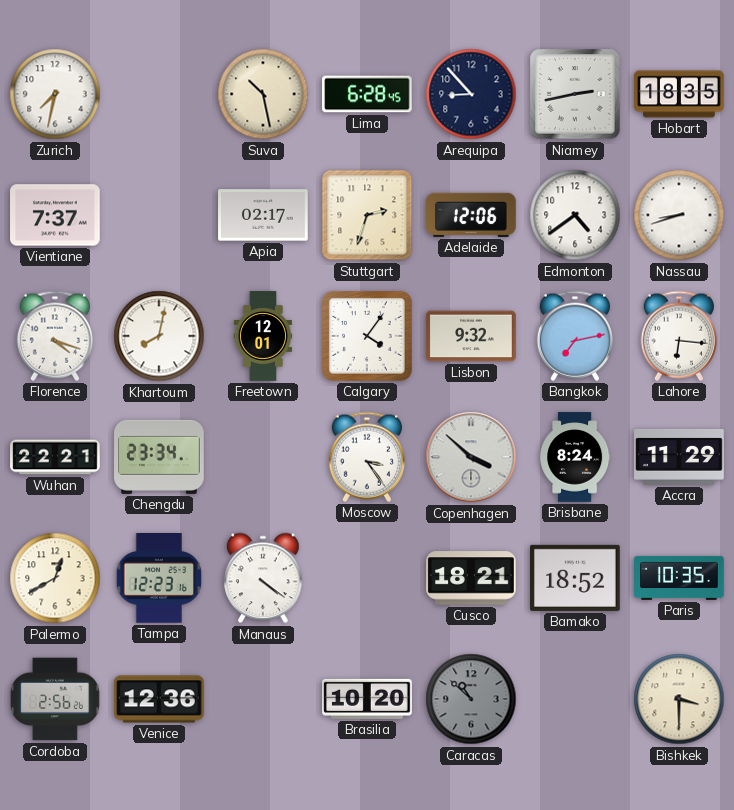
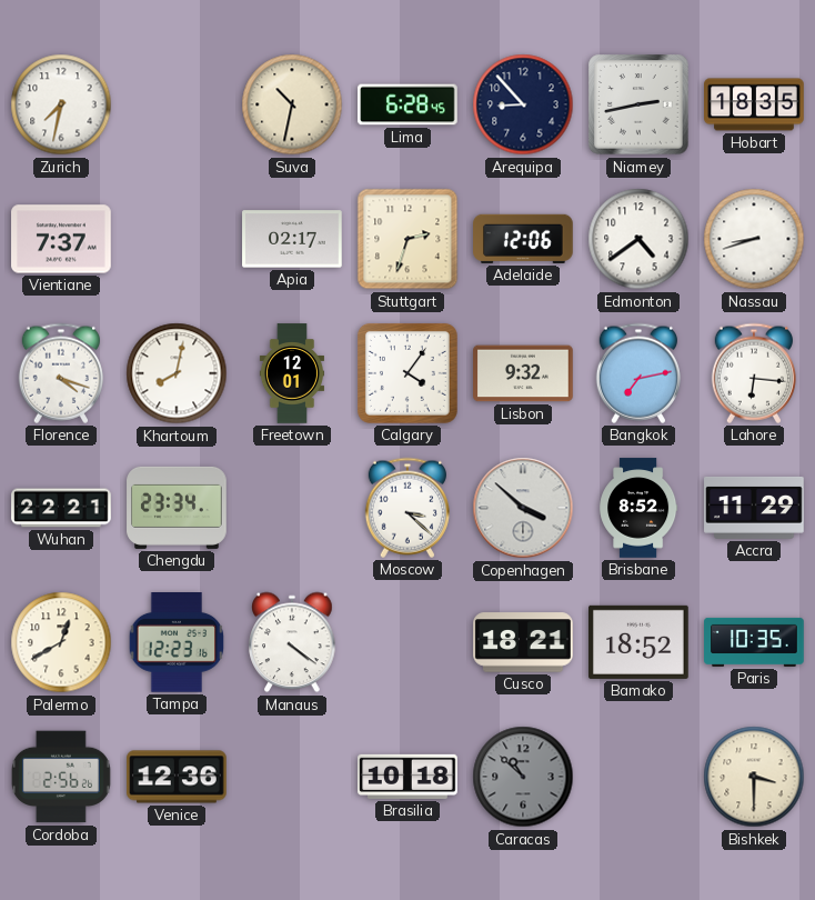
Suva: 10:28 -> 10:32 (292, 104)
Moscow: 3:24 -> 3:22 (406, 508)
Brisbane: 8:24 -> 8:52 (638, 508)
Brasilia: 10:20 -> 10:18 (407, 777)
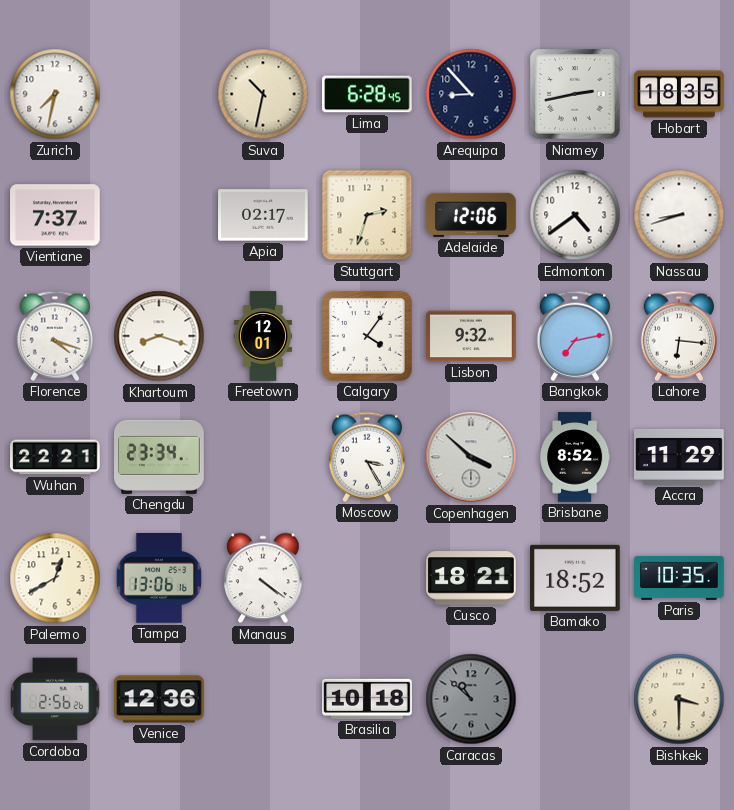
Khartoum: 8:02 -> 8:18 (159, 336)
Moscow: 3:22 -> 3:25 (366, 457)
Tampa: 12:23 -> 13:06 (159, 579)
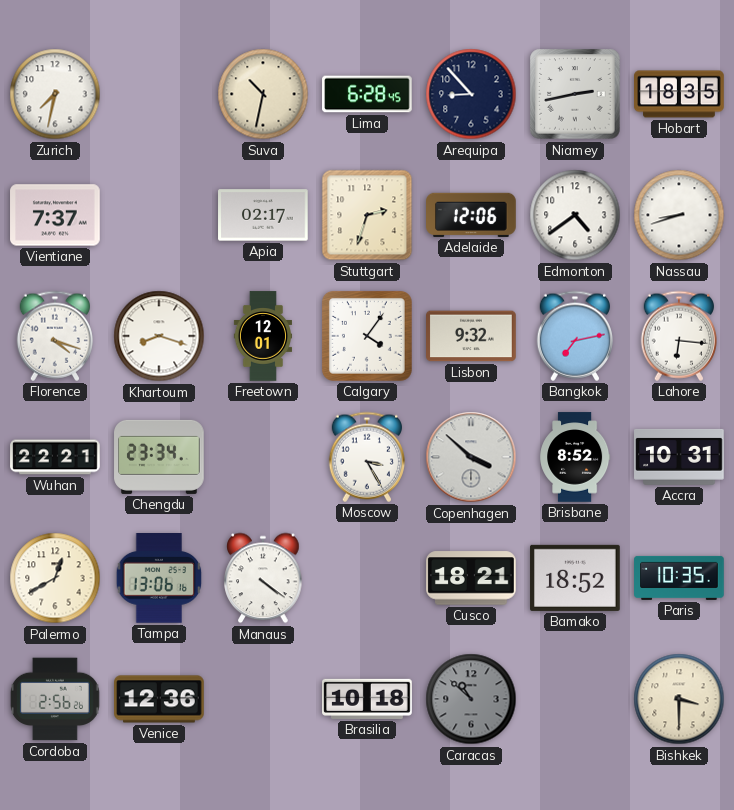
Accra: 11:29 -> 10:31 (679, 457)
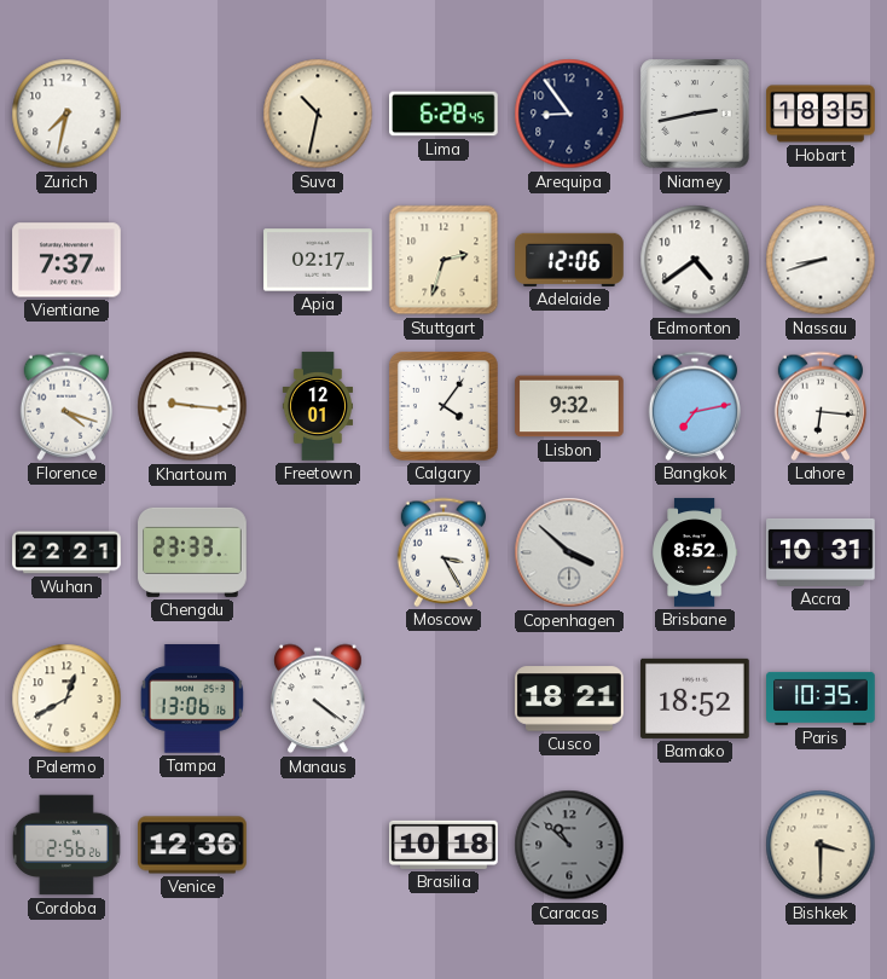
Arequipa: 8:53 -> 8:54 (569, 114)
Khartoum: 8:18 -> 9:16 (192, 406)
Chengdu: 23:34 -> 23:33 (192, 552)
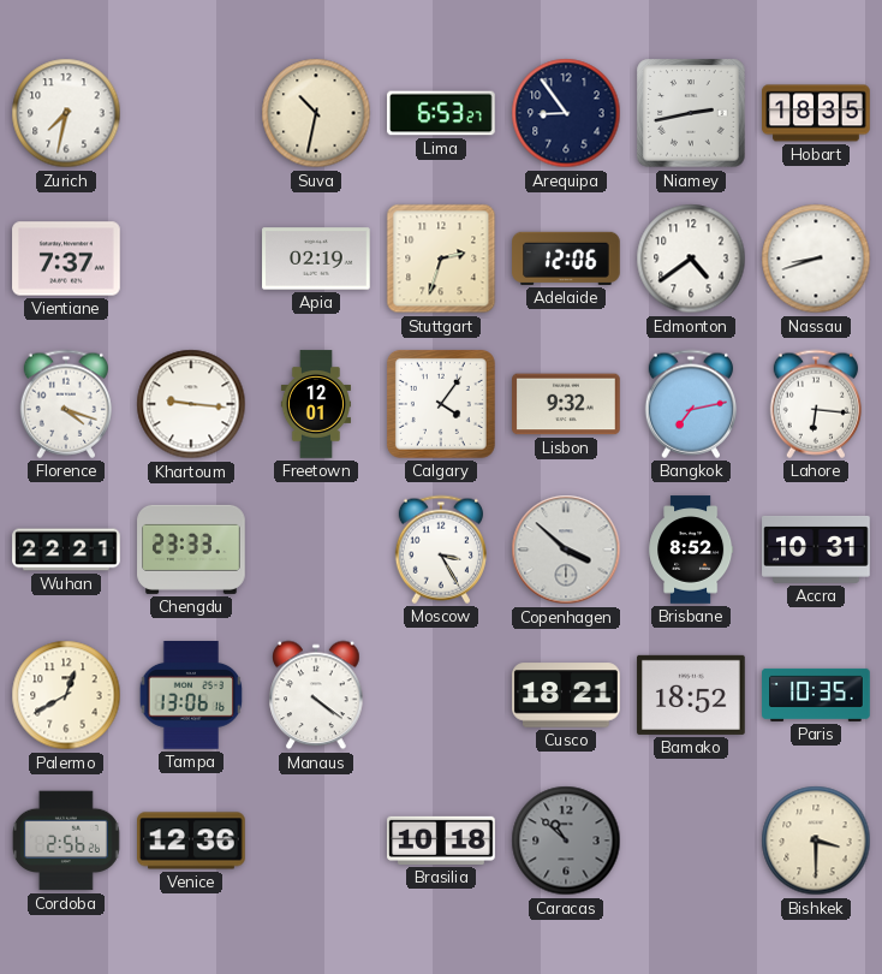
Lima: 6:28 -> 6:53 (441, 113)
Apia: 02:17 -> 02:19 (316, 259)
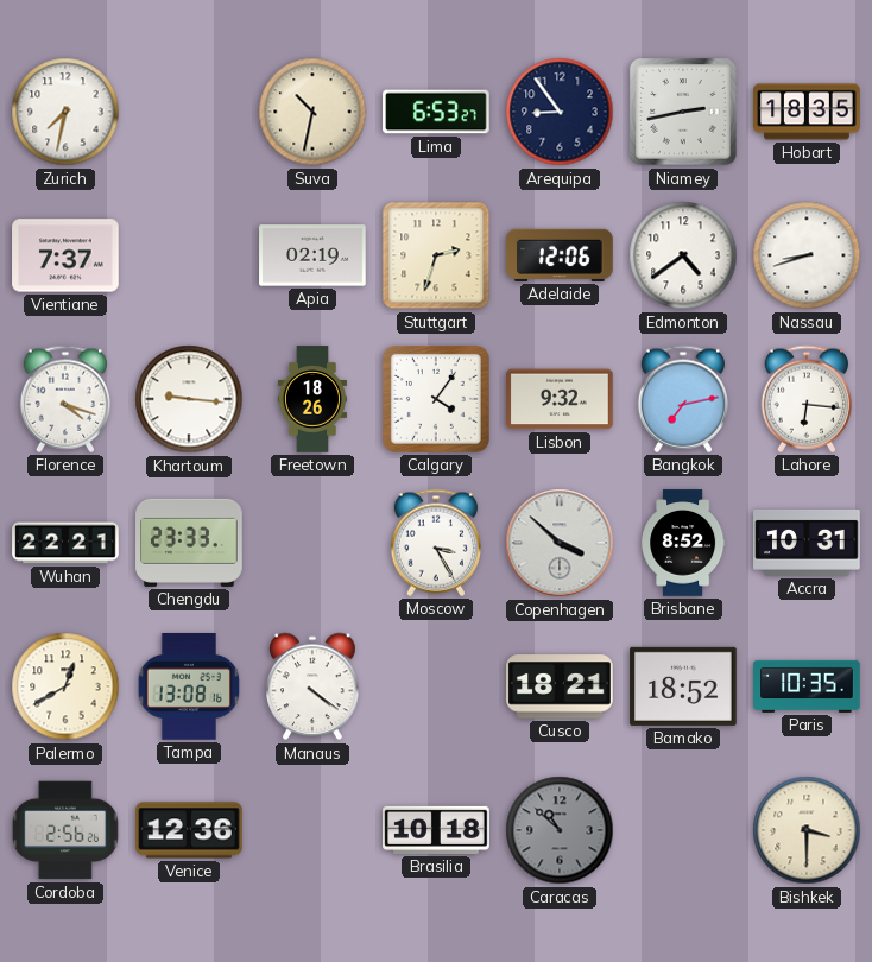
Freetown: 12:01 -> 18:26 (311, 399)
Tampa: 13:06 -> 13:08 (189, 688)
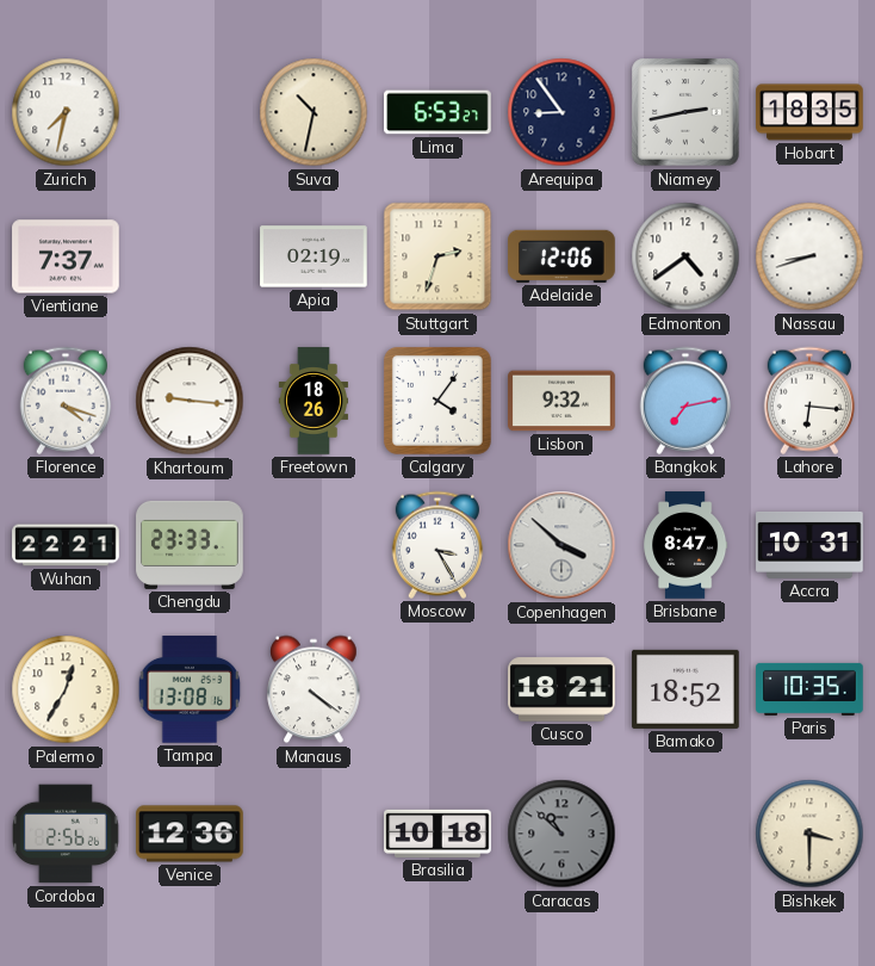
Brisbane: 8:52 -> 8:47 (685, 545)
Palermo: 12:40 -> 12:35 (66, 689)
